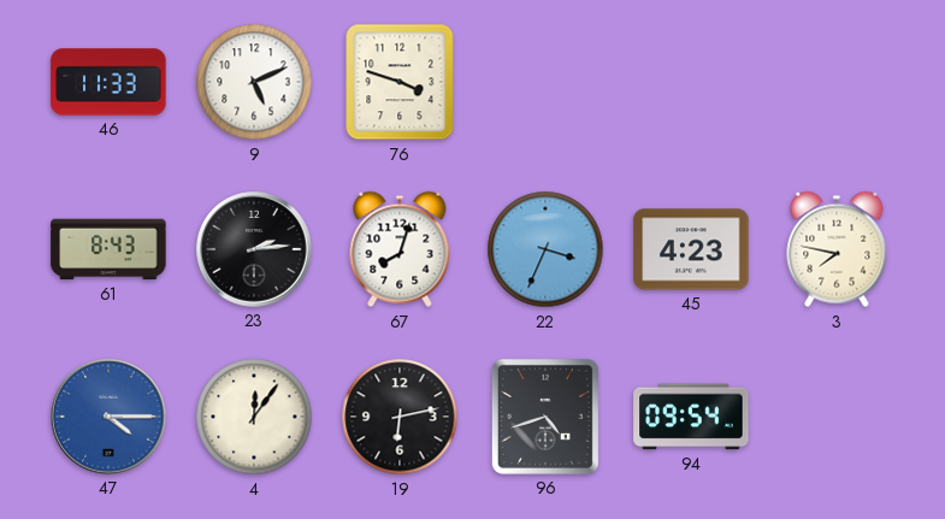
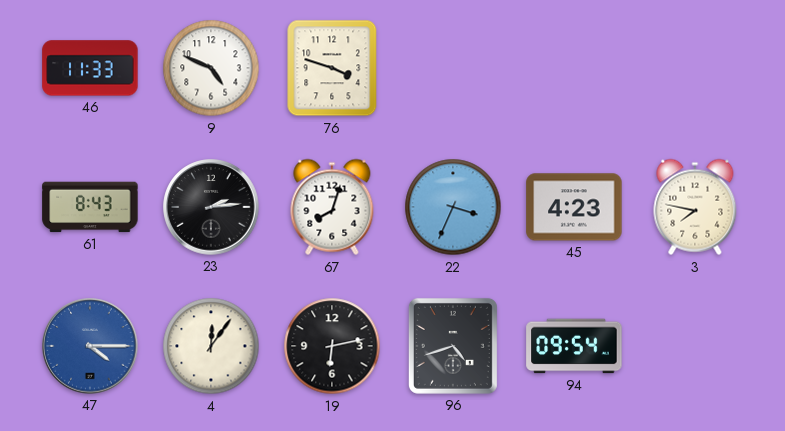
9: 5:11 -> 4:49 (211, 68)
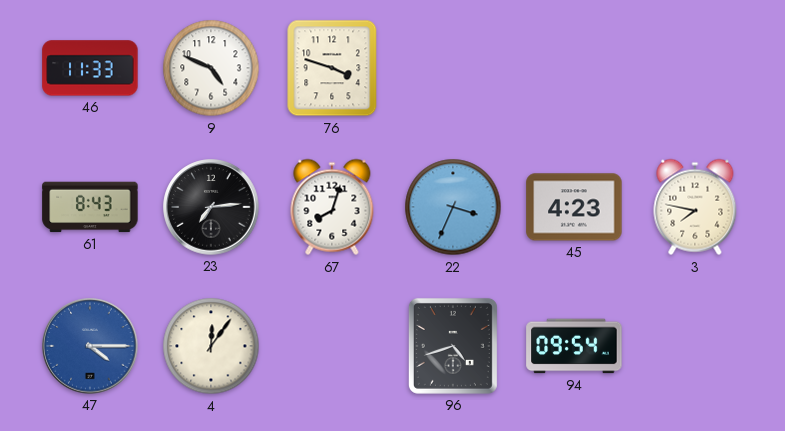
23: 2:14 -> 7:14 (211, 207)
19: 6:13 -> none (332, 346)
